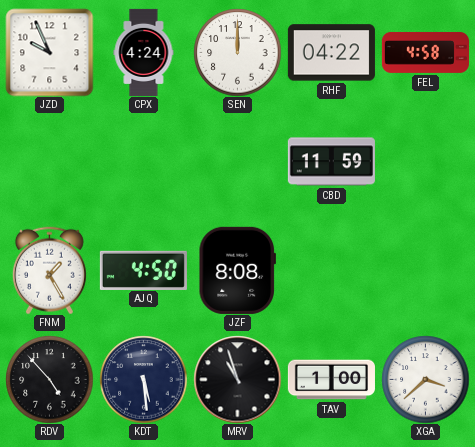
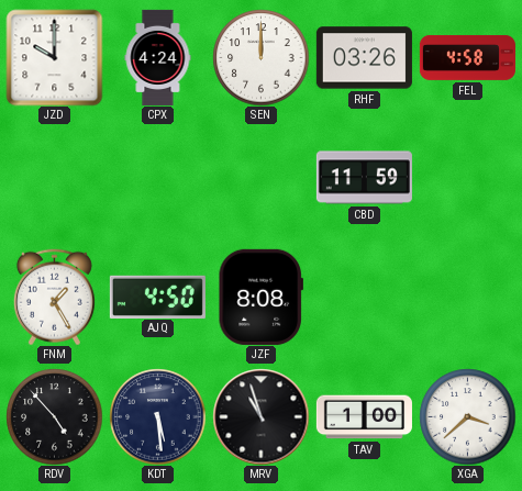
JZD: 9:56 -> 10:00 (54, 57)
RHF: 04:22 -> 03:26 (364, 58)
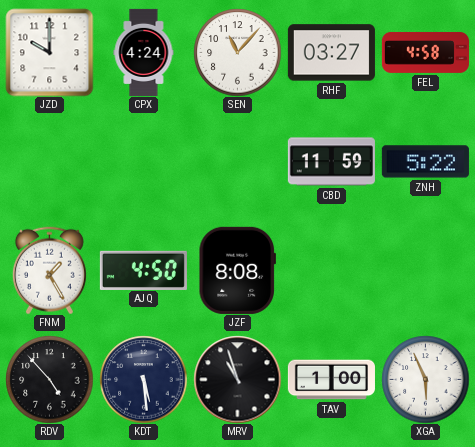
SEN: 12:00 -> 11:07 (237, 52)
RHF: 03:26 -> 03:27 (331, 53)
ZNH: none -> 5:22 (425, 162)
XGA: 3:38 -> 5:56 (425, 379)
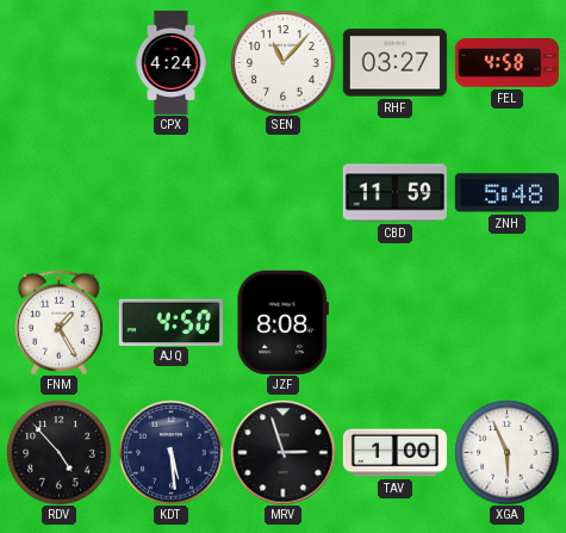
JZD: 10:00 -> none (49, 52)
ZNH: 5:22 -> 5:48 (506, 193)
MRV: 10:57 -> 2:57 (282, 452)
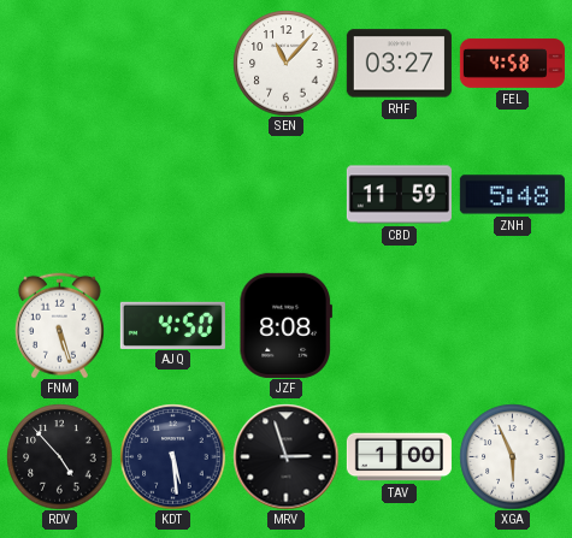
CPX: 4:24 -> none (172, 62)
FNM: 1:25 -> 5:27 (59, 325)
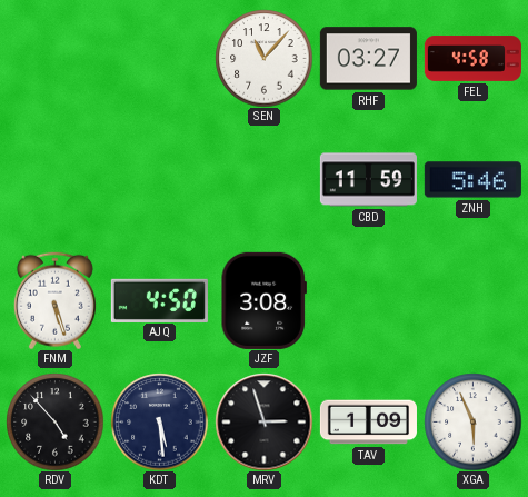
ZNH: 5:48 -> 5:46 (472, 180)
JZF: 8:08 -> 3:08 (263, 300)
TAV: 1:00 -> 1:09 (368, 423)
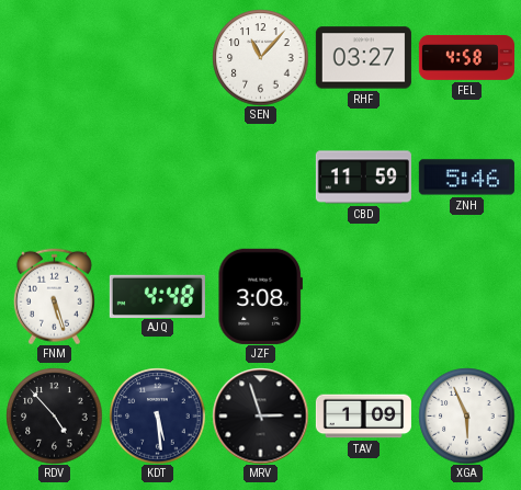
AJQ: 4:50 -> 4:48 (157, 296)
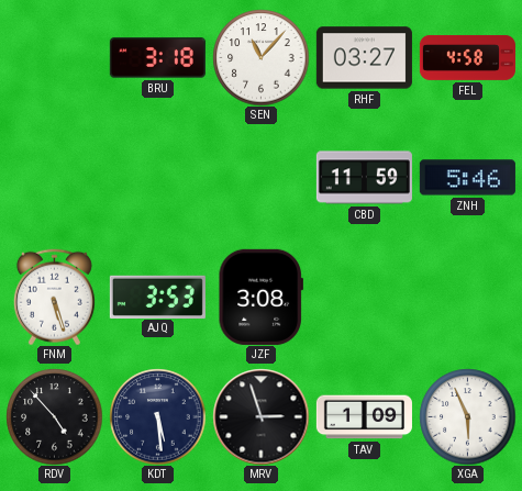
BRU: none -> 3:18 (157, 58)
AJQ: 4:48 -> 3:53 (157, 297)
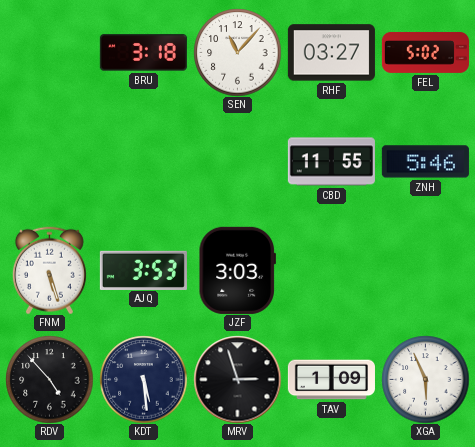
FEL: 4:58 -> 5:02 (425, 52)
CBD: 11:59 -> 11:55 (331, 162)
JZF: 3:08 -> 3:03 (237, 270)
